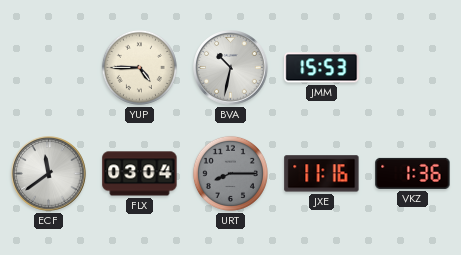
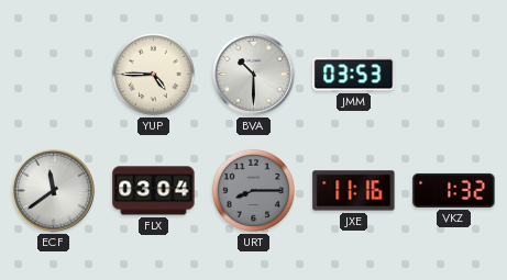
BVA: 10:32 -> 10:30 (254, 75)
JMM: 15:53 -> 03:53 (354, 75)
VKZ: 1:36 -> 1:32 (454, 190)
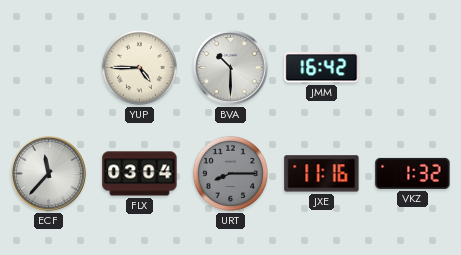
JMM: 03:53 -> 16:42 (322, 68)
ECF: 11:39 -> 11:37 (49, 174)
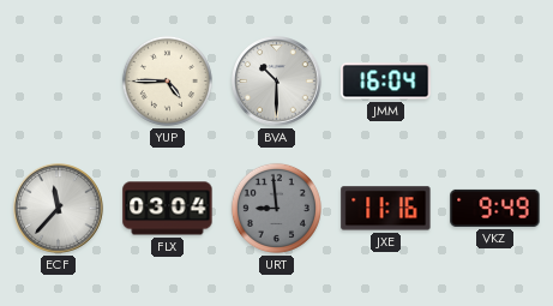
JMM: 16:42 -> 16:04 (386, 82)
URT: 8:15 -> 8:59 (276, 208)
VKZ: 1:32 -> 9:49 (495, 208)
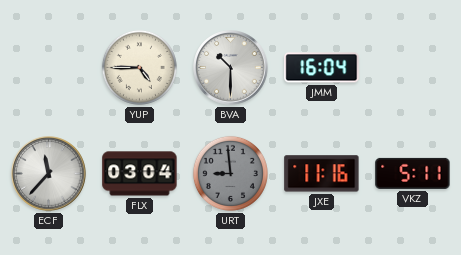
VKZ: 9:49 -> 5:11 (413, 173)
